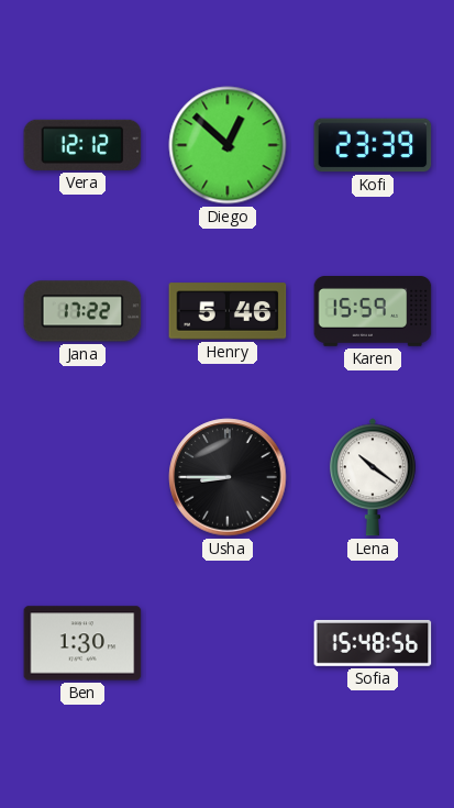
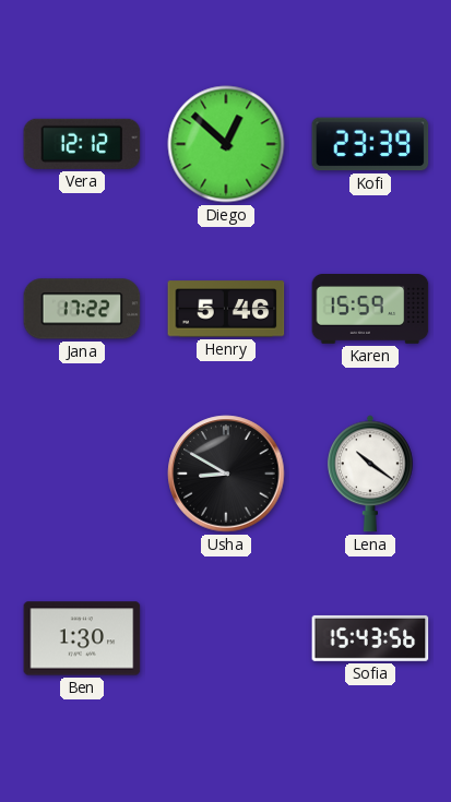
Usha: 8:45 -> 8:50 (226, 474)
Sofia: 15:48 -> 15:43 (370, 638)
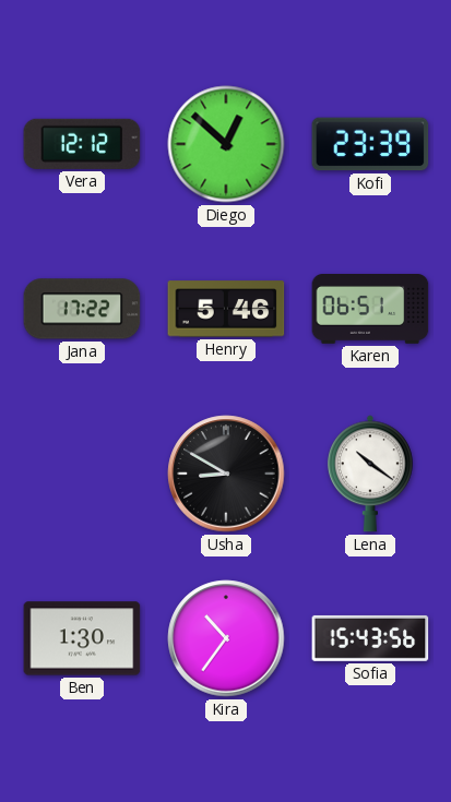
Karen: 15:59 -> 06:51 (370, 309)
Kira: none -> 10:36 (226, 638)
